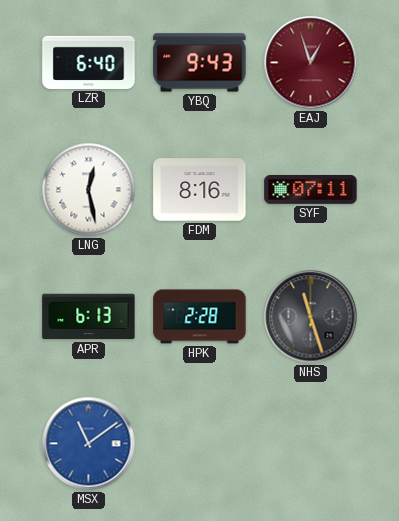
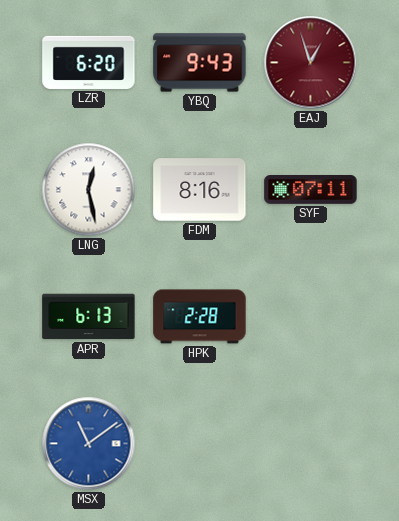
LZR: 6:40 -> 6:20 (89, 62)
NHS: 11:27 -> none (311, 317)
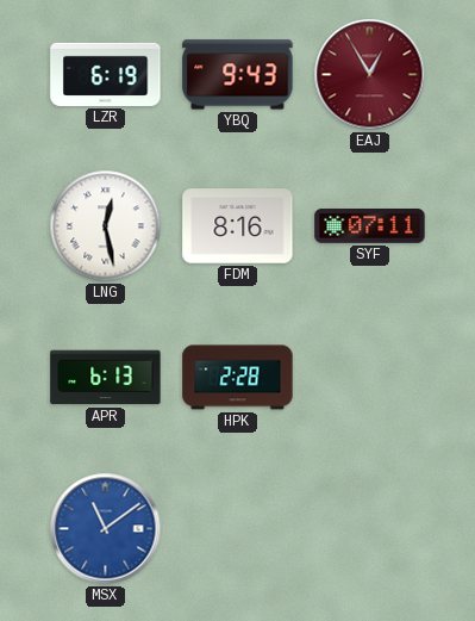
LZR: 6:20 -> 6:19 (106, 74)
EAJ: 12:57 -> 12:55 (370, 75)
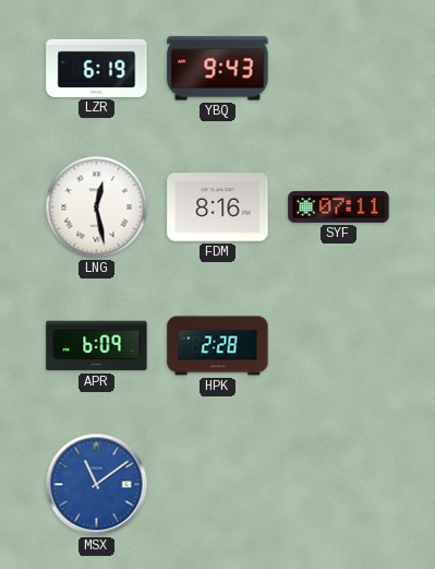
EAJ: 12:55 -> none (370, 75)
APR: 6:13 -> 6:09 (97, 346)
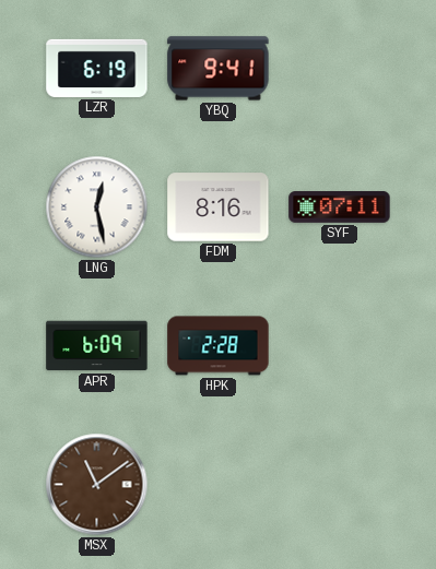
YBQ: 9:43 -> 9:41 (219, 69)
MSX dial: blue -> brown (97, 485)
